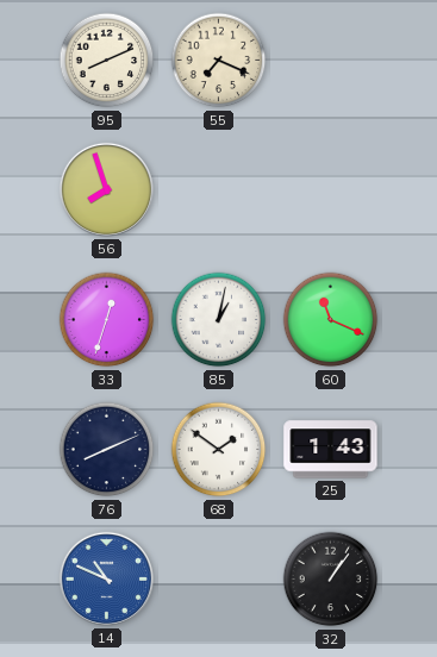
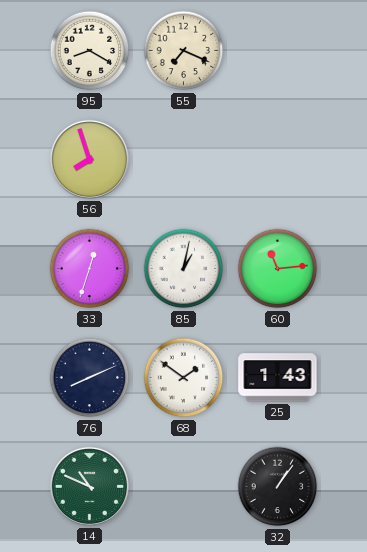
95: 8:11 -> 8:20 (90, 51)
60: 11:19 -> 11:14 (278, 269)
14 dial: blue -> green (89, 486)
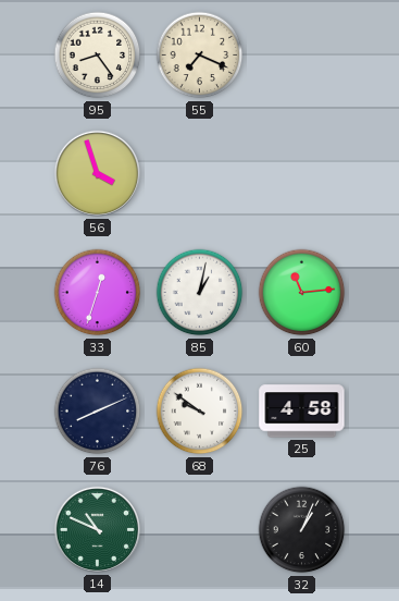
95: 8:20 -> 8:24 (98, 56)
56: 7:57 -> 3:57 (97, 173)
68: 1:51 -> 9:51 (200, 412)
25: 1:43 -> 4:58 (302, 412)
32: 1:06 -> 1:04 (302, 530)
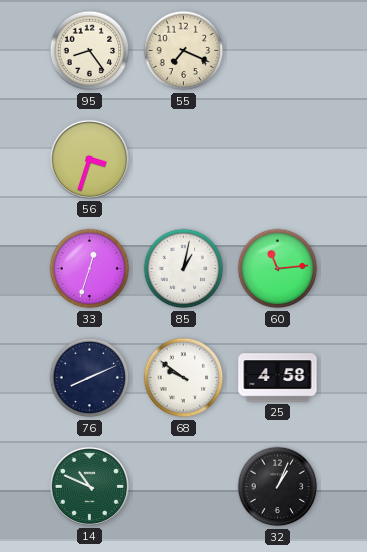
56: 3:57 -> 3:33 (89, 159)
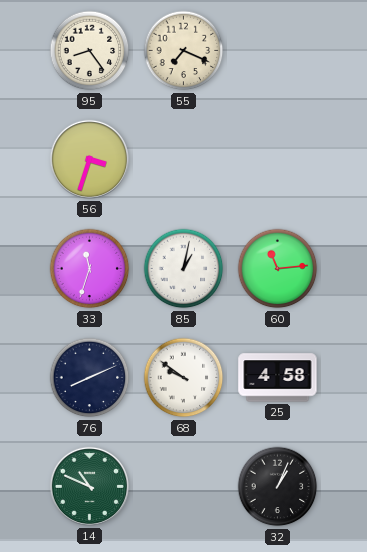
33: 12:33 -> 11:33 (90, 269)
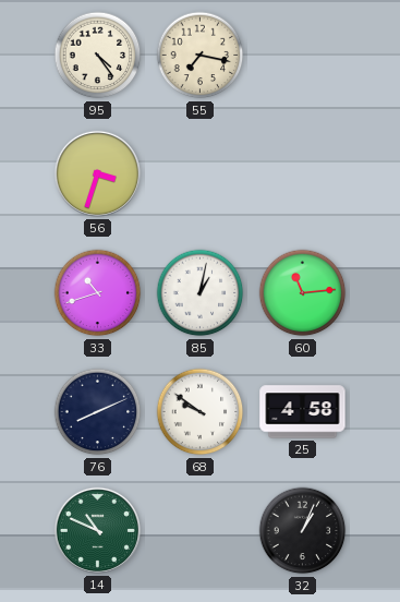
95: 8:24 -> 4:24 (98, 56)
55: 7:19 -> 7:17 (201, 56)
33: 11:33 -> 10:42 (98, 293)
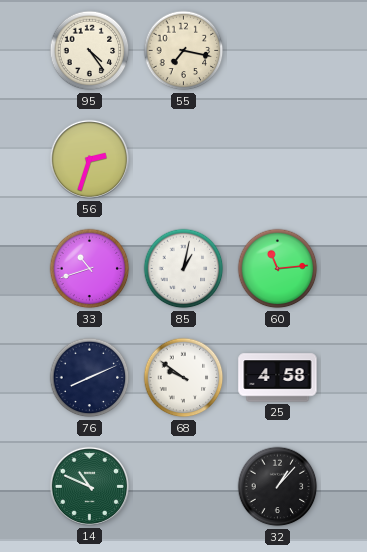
56: 3:33 -> 2:33 (89, 159)
32: 1:04 -> 1:07 (278, 487)
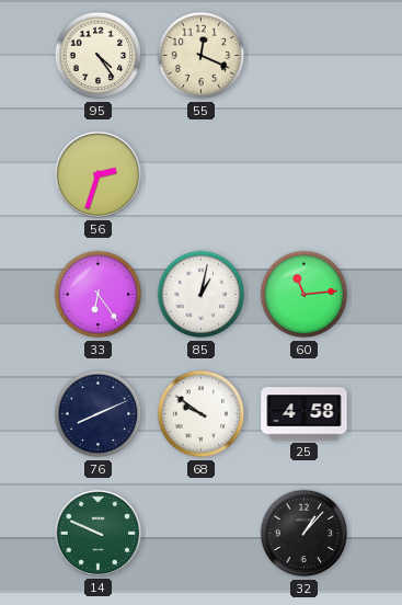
55: 7:17 -> 12:19 (202, 56)
33: 10:42 -> 6:24 (99, 295)
14: 10:49 -> 9:49 (97, 533)
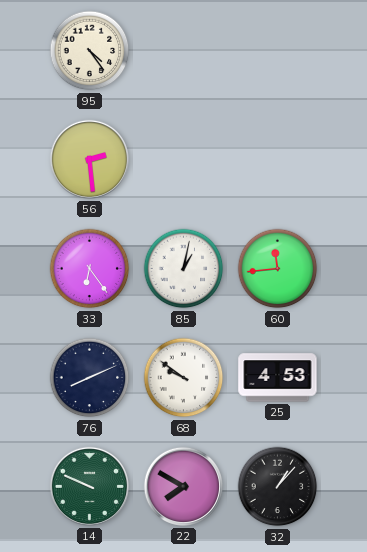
55: 12:19 -> none (202, 56)
56: 2:33 -> 2:29 (89, 159)
60: 11:14 -> 11:44 (278, 269)
25: 4:58 -> 4:53 (278, 378)
22: none -> 7:50 (183, 486)
